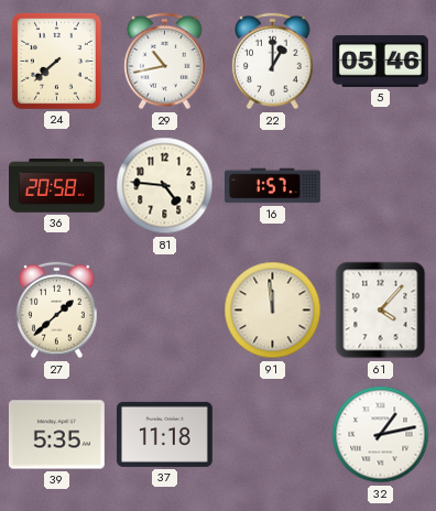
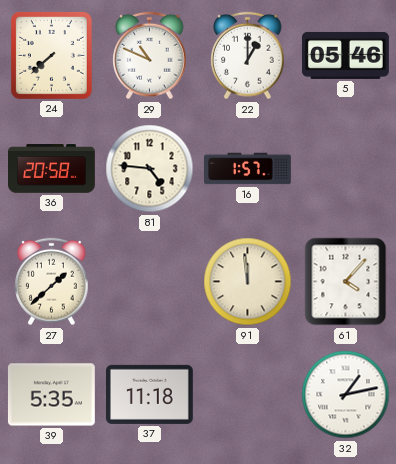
29: 10:43 -> 10:49 (150, 56)
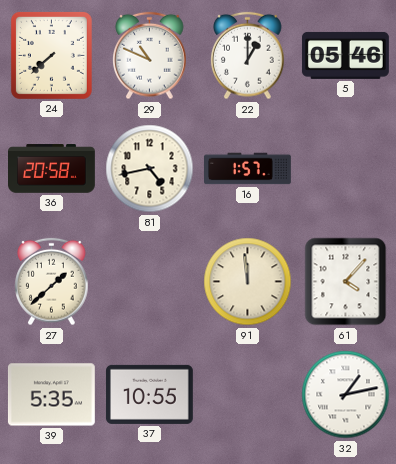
81: 4:46 -> 4:43 (150, 169)
37: 11:18 -> 10:55 (149, 394)
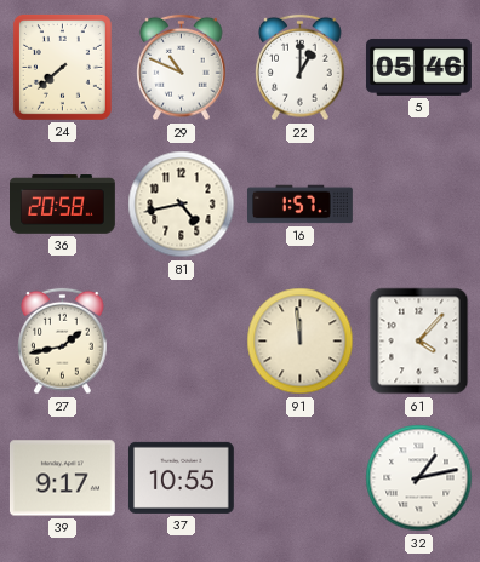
27: 1:38 -> 1:43 (63, 342)
39: 5:35 -> 9:17 (62, 478)
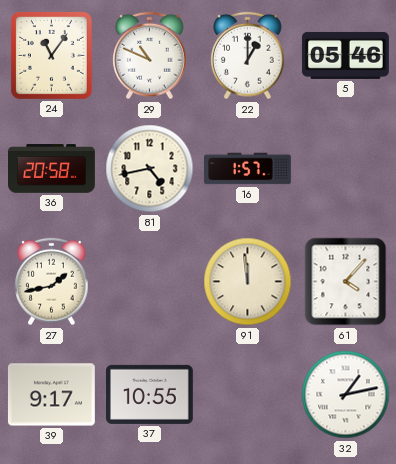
24: 7:38 -> 11:06 (51, 55)
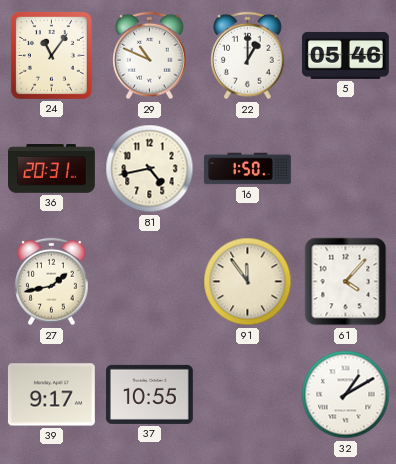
36: 20:58 -> 20:31 (52, 169)
16: 1:57 -> 1:50 (248, 169)
91: 11:59 -> 11:54 (248, 282)
32: 1:13 -> 1:10 (346, 395)
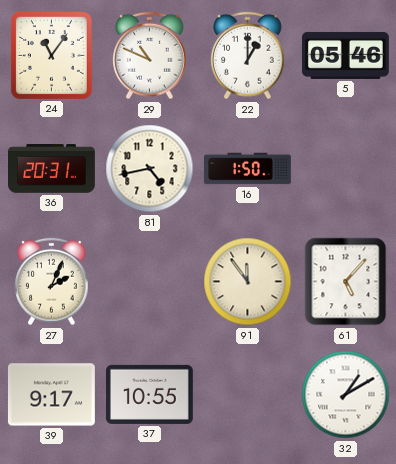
27: 1:43 -> 2:04 (52, 282)
61: 4:07 -> 5:07 (346, 282)
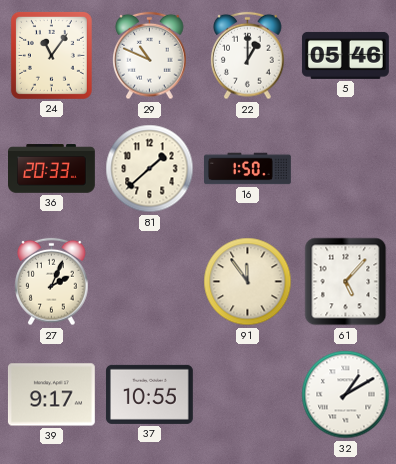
36: 20:31 -> 20:33 (52, 169)
81: 4:43 -> 1:38 (150, 169)
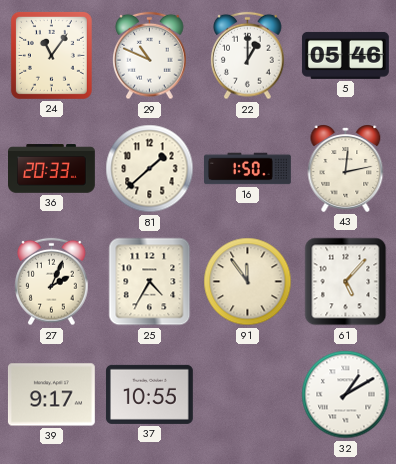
43: none -> 12:13 (346, 168)
25: none -> 4:35 (150, 282)
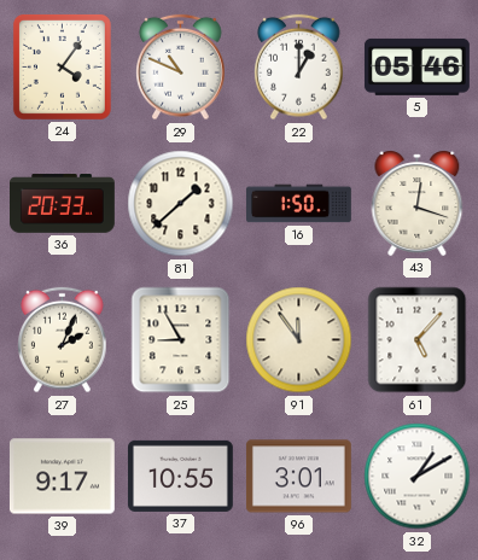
24: 11:06 -> 4:06 (62, 66)
43: 12:13 -> 12:18 (418, 203)
25: 4:35 -> 8:55 (181, 340)
96: none -> 3:01 (298, 477)
